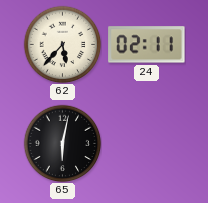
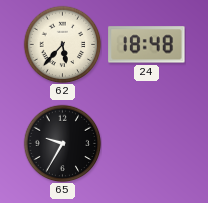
24: 02:11 -> 18:48 (147, 45)
65: 6:02 -> 9:35 (62, 143)
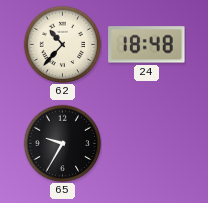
62: 5:37 -> 10:37 (62, 44)
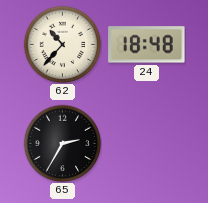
65: 9:35 -> 2:35 (62, 143)
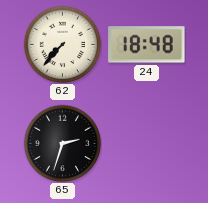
62: 10:37 -> 7:37 (62, 44)
65: 2:35 -> 2:33 (62, 143)
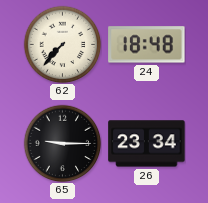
65: 2:33 -> 9:15 (62, 143)
26: none -> 23:34 (147, 144)
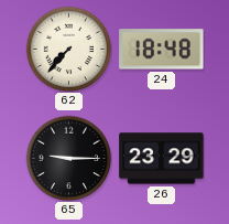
26: 23:34 -> 23:29 (162, 159)
